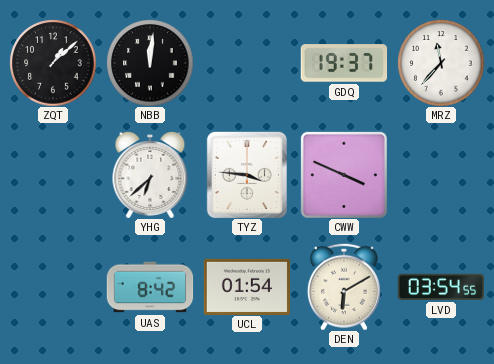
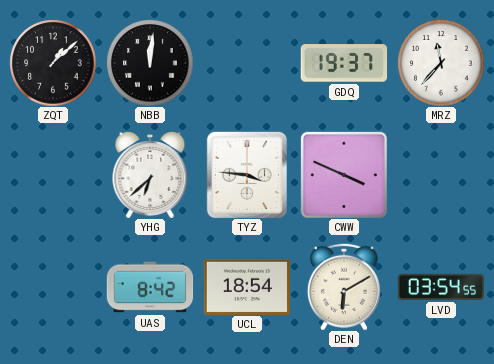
UCL: 01:54 -> 18:54 (247, 286)
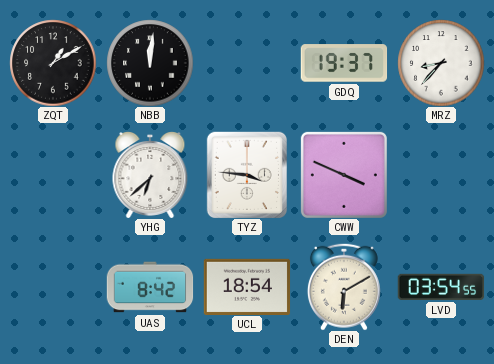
ZQT: 1:08 -> 1:10 (53, 63)
MRZ: 11:37 -> 8:37 (441, 63)
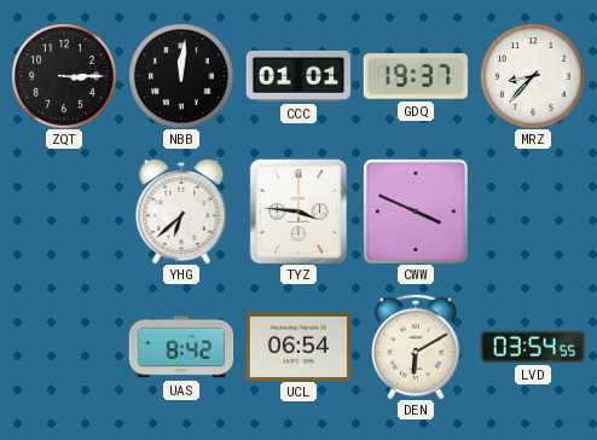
ZQT: 1:10 -> 3:15 (64, 76)
CCC: none -> 01:01 (298, 76)
UCL: 18:54 -> 06:54 (298, 346)
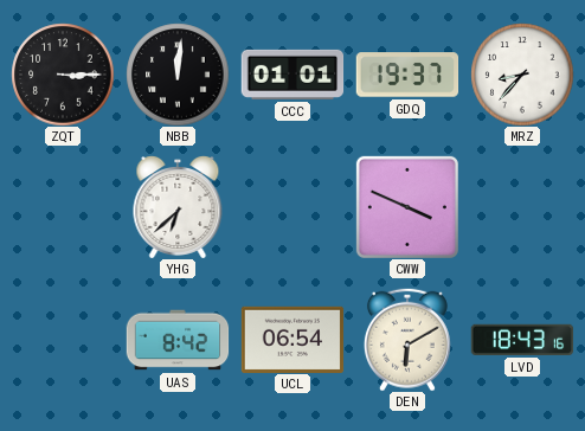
TYZ: 3:46 -> none (297, 212)
LVD: 03:54 -> 18:43 (522, 340)
